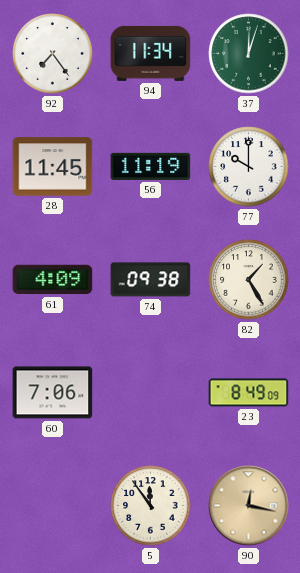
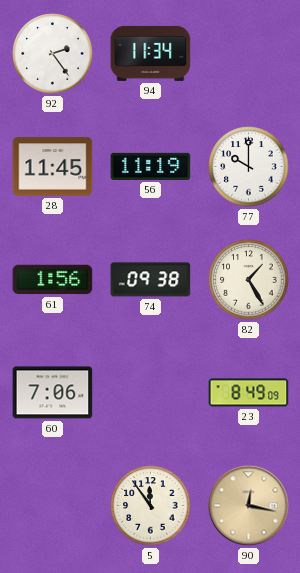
92: 7:24 -> 2:24 (53, 54)
37: 12:03 -> none (249, 54)
61: 4:09 -> 1:56 (53, 280)
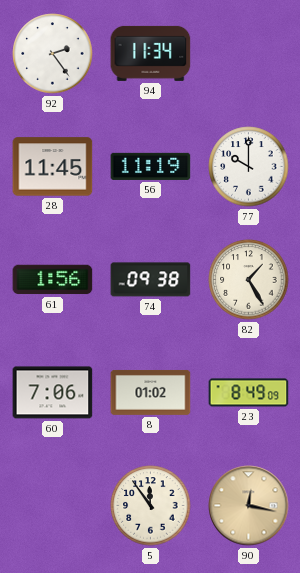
8: none -> 01:02 (151, 392)
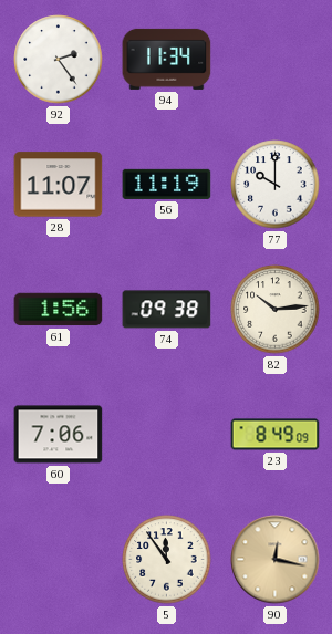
28: 11:45 -> 11:07 (59, 185)
82: 1:25 -> 10:14 (276, 310)
8: 01:02 -> none (151, 392)
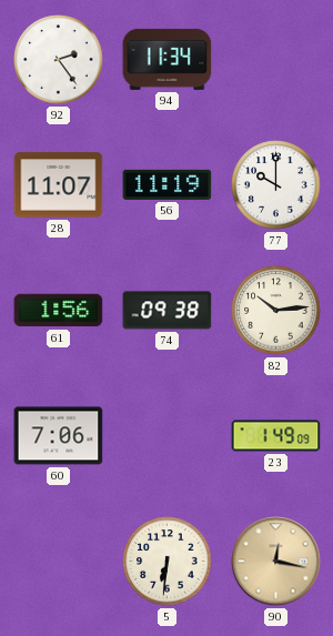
23: 8:49 -> 1:49 (276, 436)
5: 11:54 -> 6:31 (168, 562)
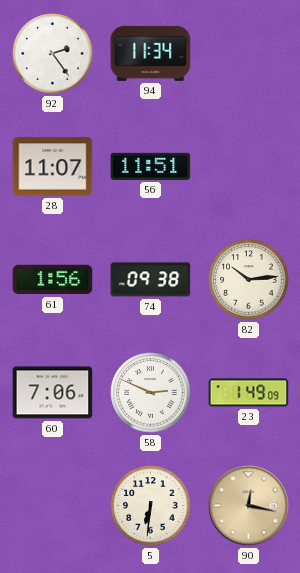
56: 11:19 -> 11:51 (151, 166)
77: 10:00 -> none (276, 185)
58: none -> 2:49 (151, 393)
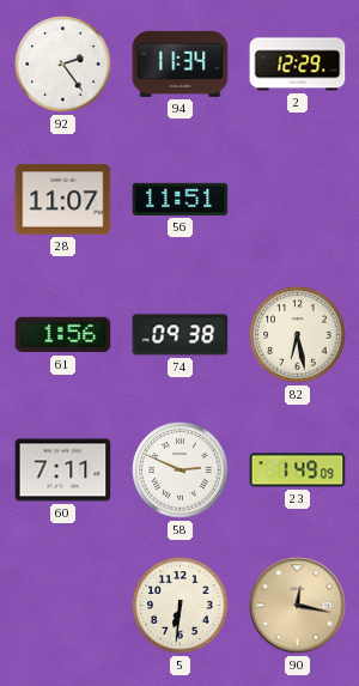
2: none -> 12:29 (298, 65)
82: 10:14 -> 6:28 (298, 335)
60: 7:06 -> 7:11 (63, 471)
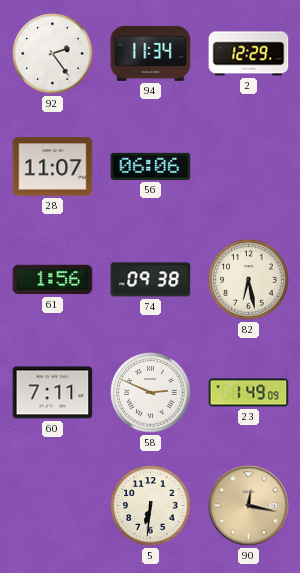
56: 11:51 -> 06:06 (151, 166)
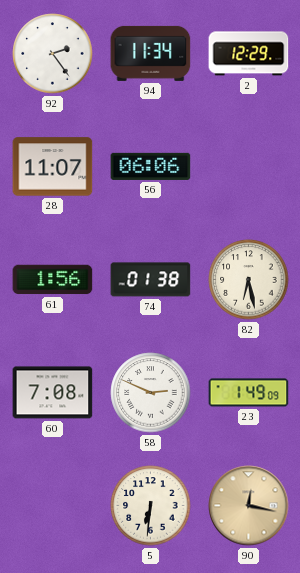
74: 09:38 -> 01:38 (151, 280)
60: 7:11 -> 7:08 (53, 393)
